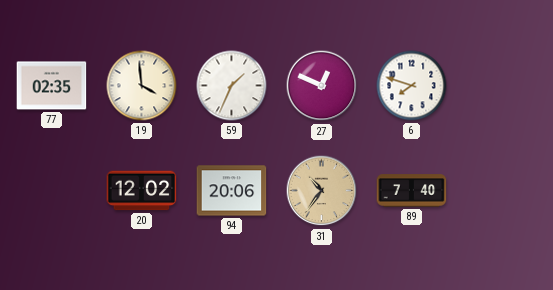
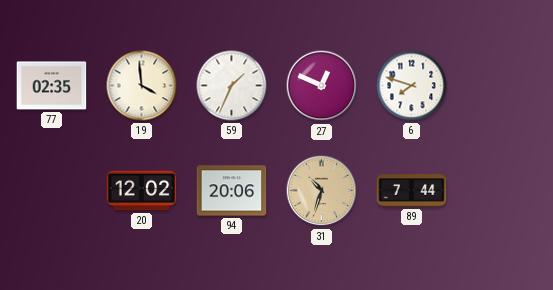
31: 10:36 -> 10:33 (322, 191)
89: 7:40 -> 7:44 (412, 191)
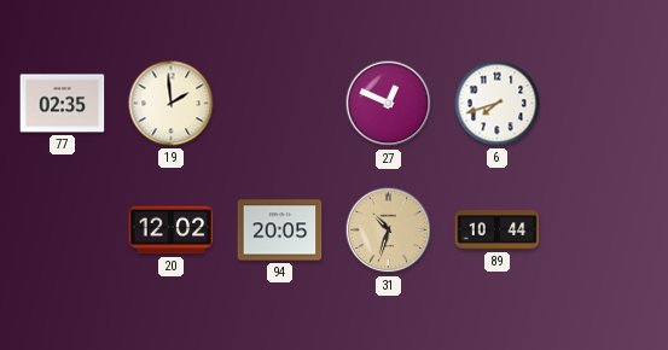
19: 3:59 -> 1:59 (172, 104)
59: 1:34 -> none (232, 86)
6: 7:48 -> 7:42 (498, 104)
94: 20:06 -> 20:05 (280, 231)
89: 7:44 -> 10:44 (498, 231)
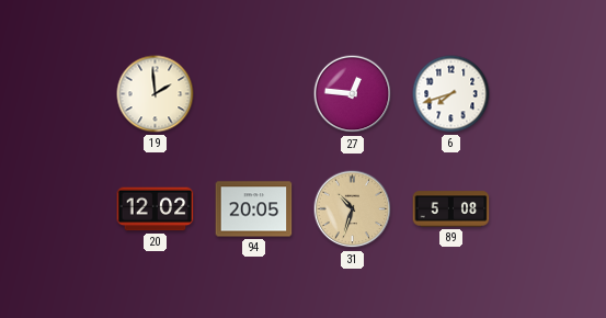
77: 02:35 -> none (63, 104)
27: 12:49 -> 12:46 (353, 94)
89: 10:44 -> 5:08 (451, 209)
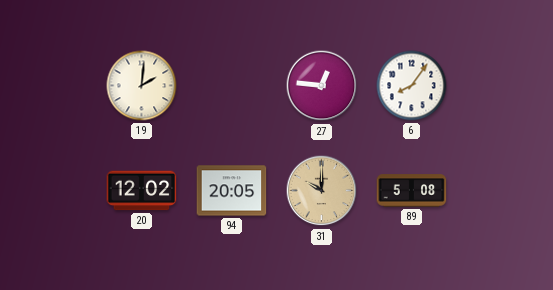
19: 1:59 -> 2:01 (142, 86)
6: 7:42 -> 8:06 (412, 86)
31: 10:33 -> 10:00 (322, 191)
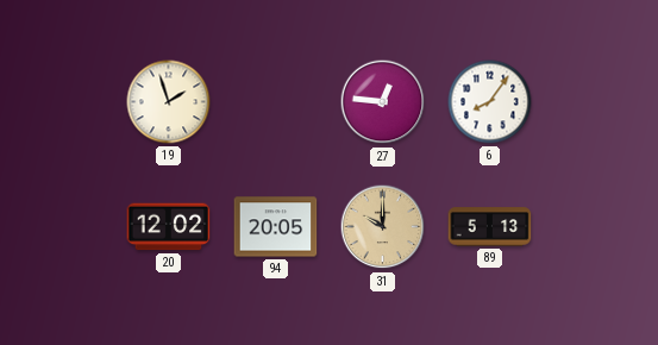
19: 2:01 -> 1:57 (169, 102)
89: 5:08 -> 5:13 (490, 227)
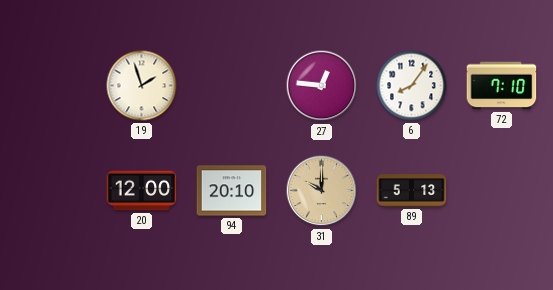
72: none -> 7:10 (502, 86)
20: 12:02 -> 12:00 (142, 191)
94: 20:05 -> 20:10 (232, 191)
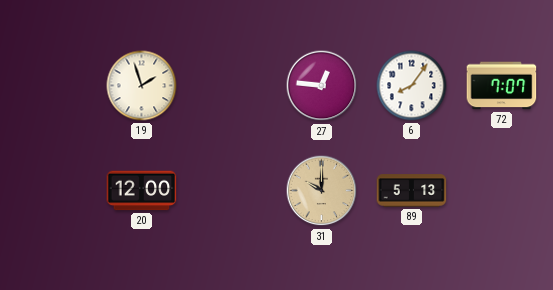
72: 7:10 -> 7:07 (502, 86)
94: 20:10 -> none (232, 191)
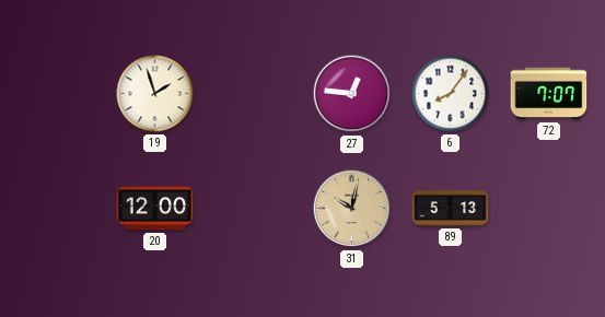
31: 10:00 -> 10:02 (352, 209)
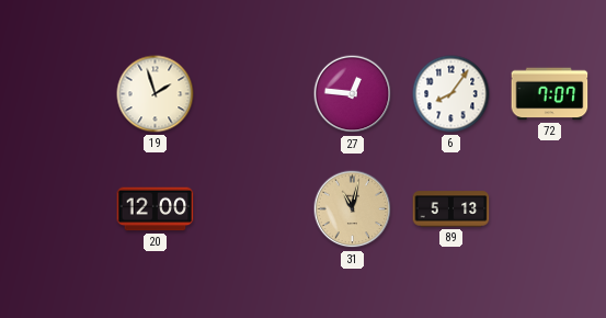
31: 10:02 -> 11:02 (353, 209)
